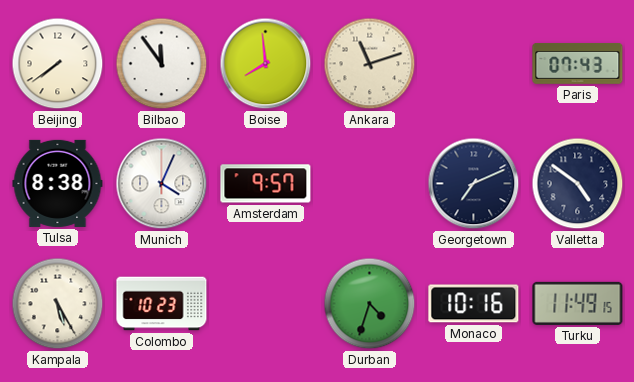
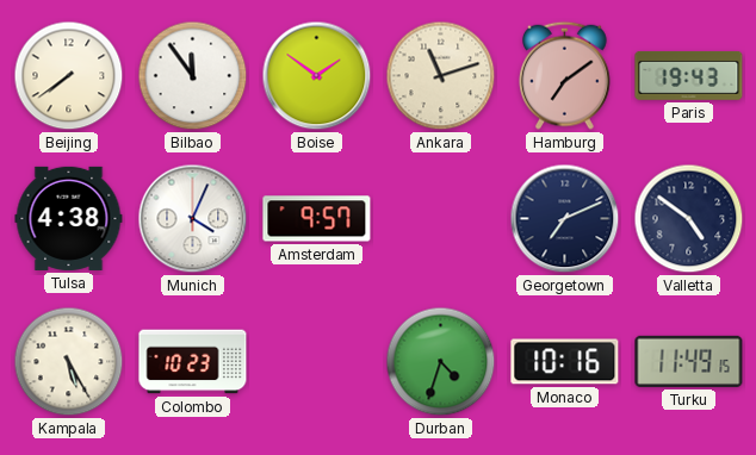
Boise: 7:59 -> 1:51 (317, 76)
Hamburg: none -> 7:09 (565, 75)
Paris: 07:43 -> 19:43 (689, 76)
Tulsa: 8:38 -> 4:38 (69, 218)
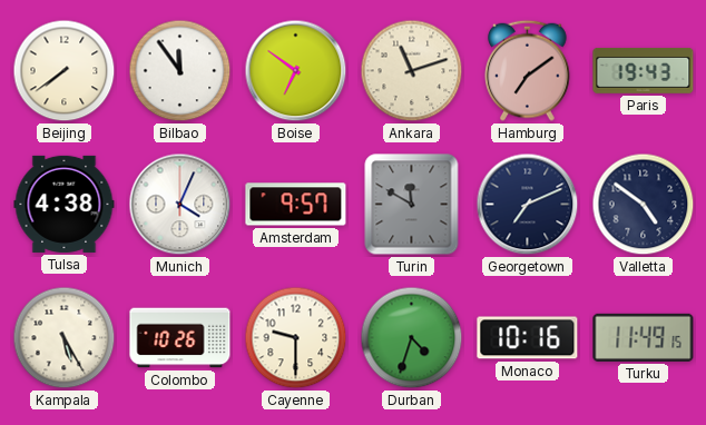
Boise: 1:51 -> 6:51 (296, 71)
Turin: none -> 11:50 (412, 205)
Colombo: 10:23 -> 10:26 (180, 338)
Cayenne: none -> 9:30 (296, 338)
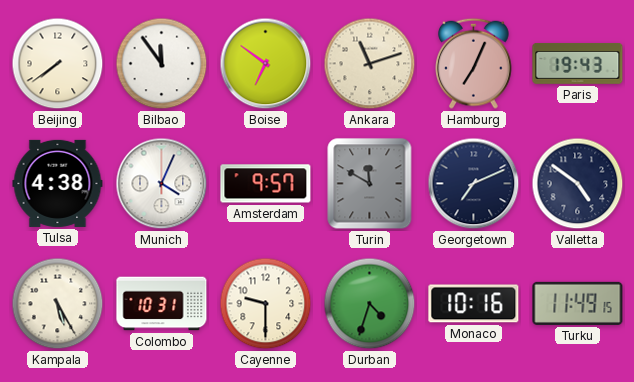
Hamburg: 7:09 -> 7:04 (474, 63)
Colombo: 10:26 -> 10:31 (162, 304)
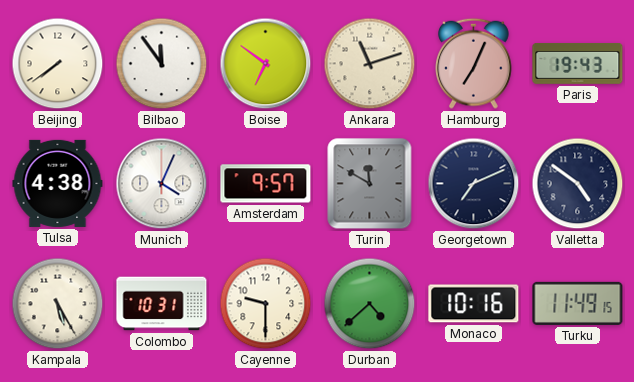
Durban: 4:33 -> 4:38 (370, 304)
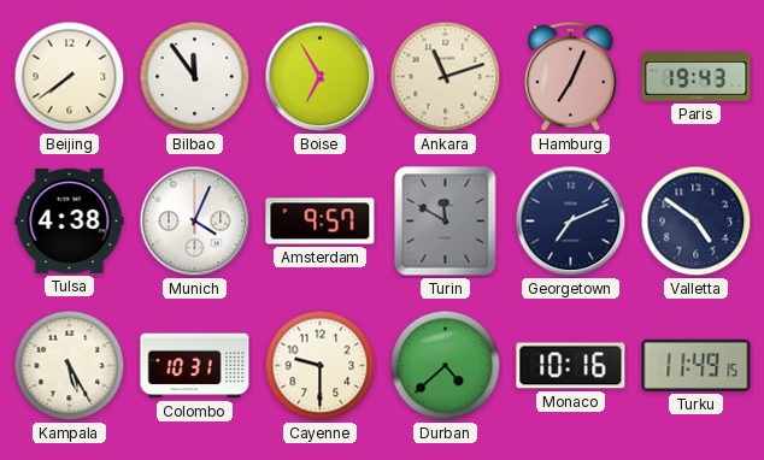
Boise: 6:51 -> 6:55 (321, 77)
